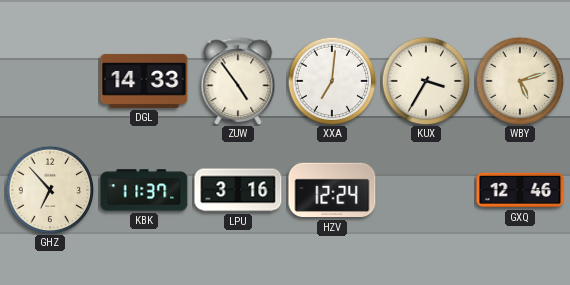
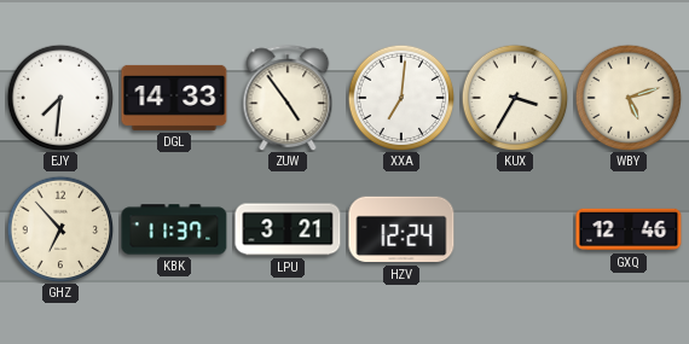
EJY: none -> 7:31 (60, 98)
LPU: 3:16 -> 3:21 (288, 229)
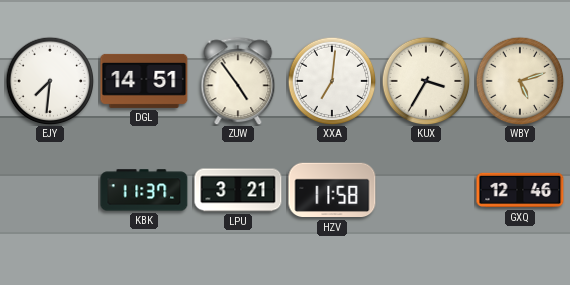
DGL: 14:33 -> 14:51 (144, 81)
GHZ: 6:53 -> none (60, 229)
HZV: 12:24 -> 11:58 (332, 190)
